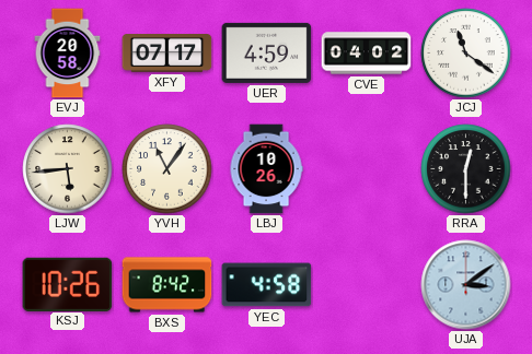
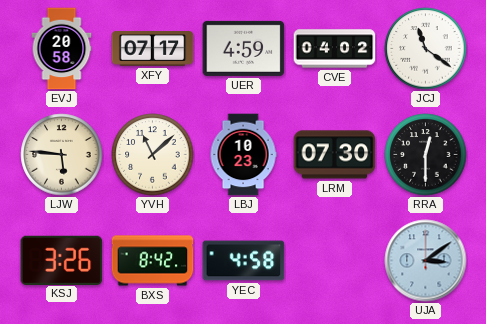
LJW: 5:44 -> 5:46 (62, 155)
YVH: 11:06 -> 11:08 (153, 155)
LBJ: 10:26 -> 10:23 (243, 155)
LRM: none -> 07:30 (335, 155)
KSJ: 10:26 -> 3:26 (62, 260)
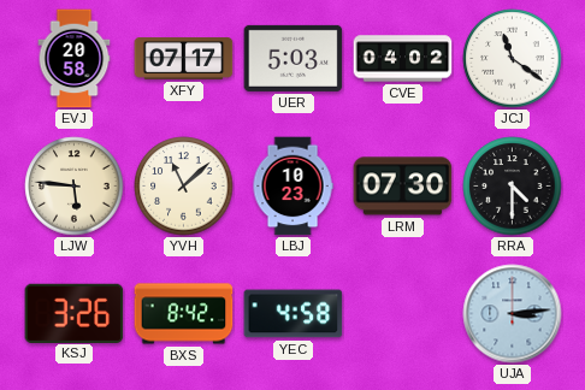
UER: 4:59 -> 5:03 (294, 58)
RRA: 12:30 -> 4:30 (513, 187)
UJA: 3:09 -> 3:14 (513, 314)
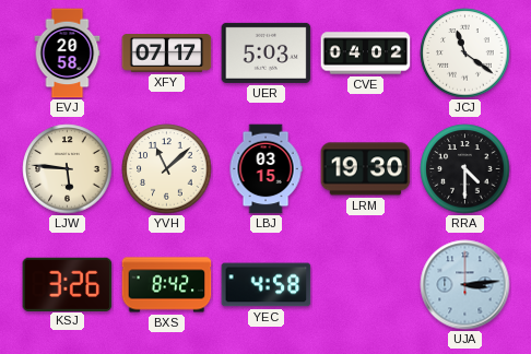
LBJ: 10:23 -> 03:15 (265, 169)
LRM: 07:30 -> 19:30 (366, 169)
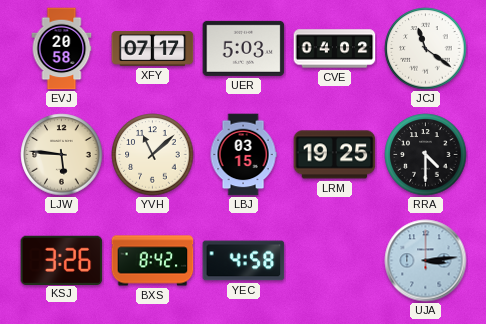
LRM: 19:30 -> 19:25 (335, 155)
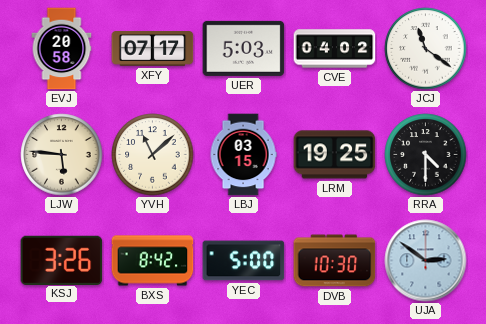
YEC: 4:58 -> 5:00 (244, 261)
DVB: none -> 10:30 (335, 261)
UJA: 3:14 -> 2:51 (426, 261)
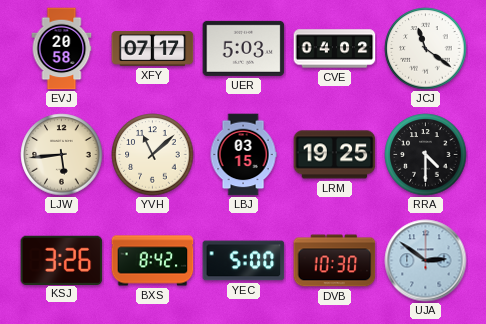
LJW: 5:46 -> 5:44 (62, 155)
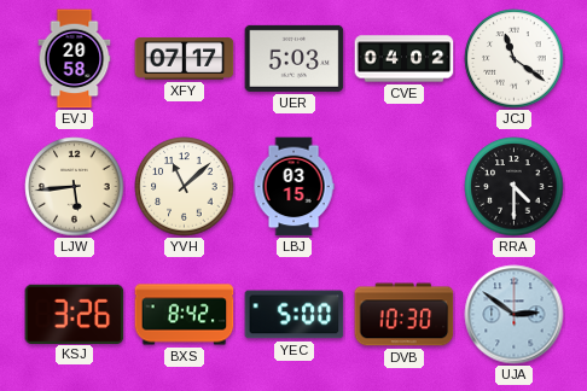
LRM: 19:25 -> none (335, 155)
